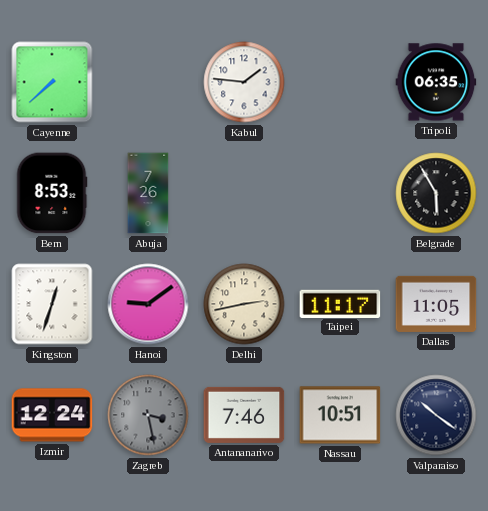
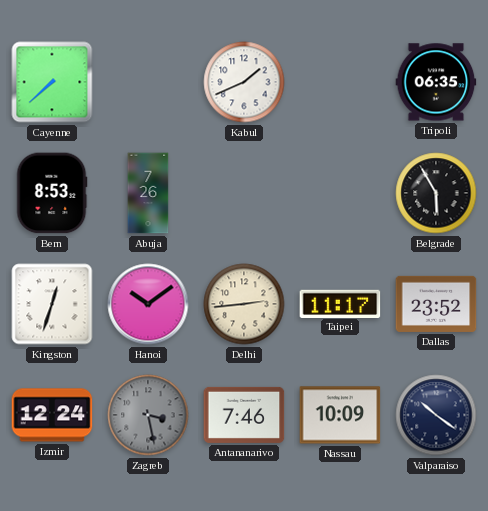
Kabul: 1:46 -> 1:41 (244, 82)
Hanoi: 9:09 -> 10:09 (148, 304)
Delhi: 2:43 -> 2:44 (244, 304)
Dallas: 11:05 -> 23:52 (436, 304)
Nassau: 10:51 -> 10:09 (340, 415)
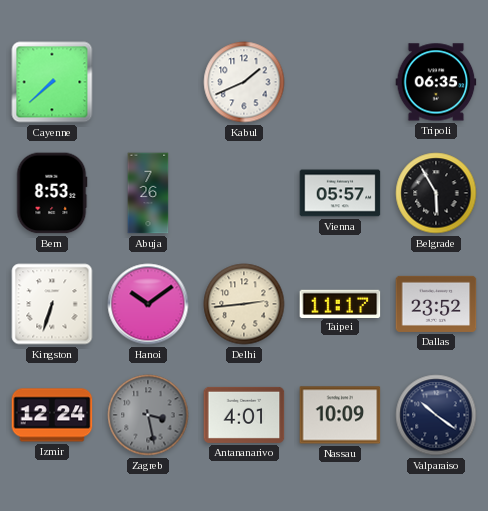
Vienna: none -> 05:57 (340, 193)
Kingston: 12:33 -> 6:33 (52, 304)
Antananarivo: 7:46 -> 4:01 (244, 415)
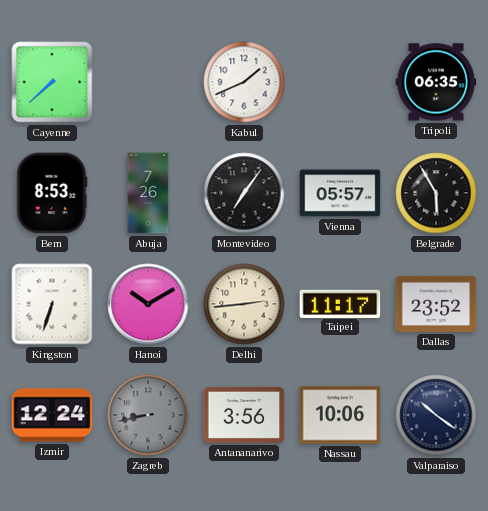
Montevideo: none -> 7:06 (244, 193)
Hanoi: 10:09 -> 10:10 (148, 304)
Zagreb: 3:28 -> 8:43 (148, 415)
Antananarivo: 4:01 -> 3:56 (244, 415)
Nassau: 10:09 -> 10:06 (340, 415)
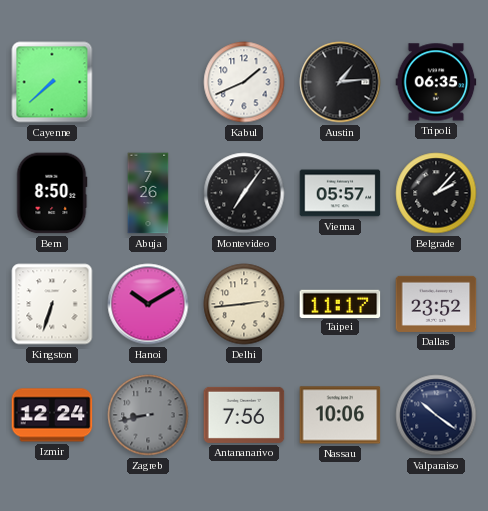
Austin: none -> 1:14 (340, 82)
Bern: 8:53 -> 8:50 (52, 193)
Belgrade: 5:55 -> 2:07 (436, 193)
Antananarivo: 3:56 -> 7:56 (244, 415)
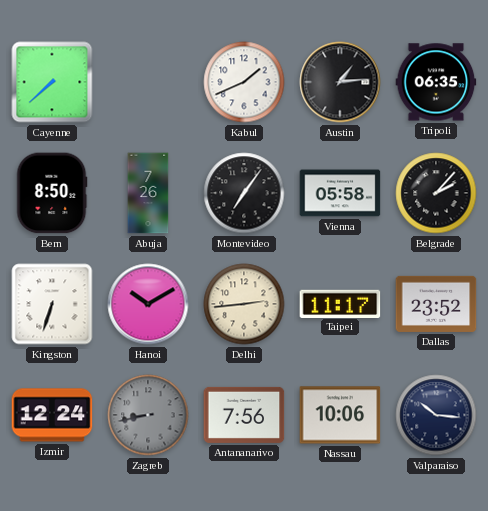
Vienna: 05:57 -> 05:58 (340, 193)
Valparaiso: 10:21 -> 10:16 (436, 415)
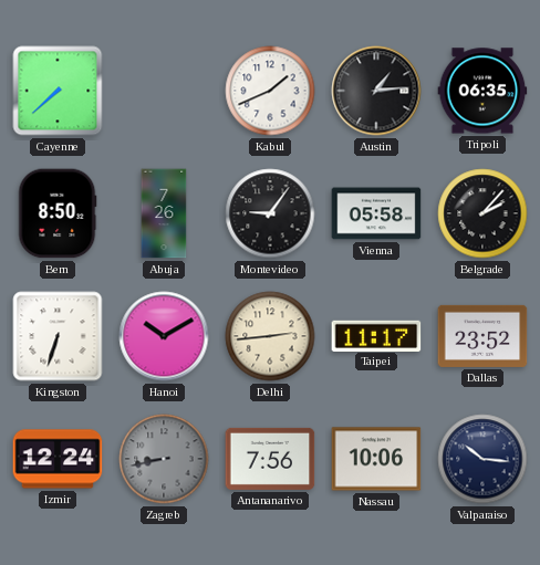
Montevideo: 7:06 -> 9:06 (270, 213)
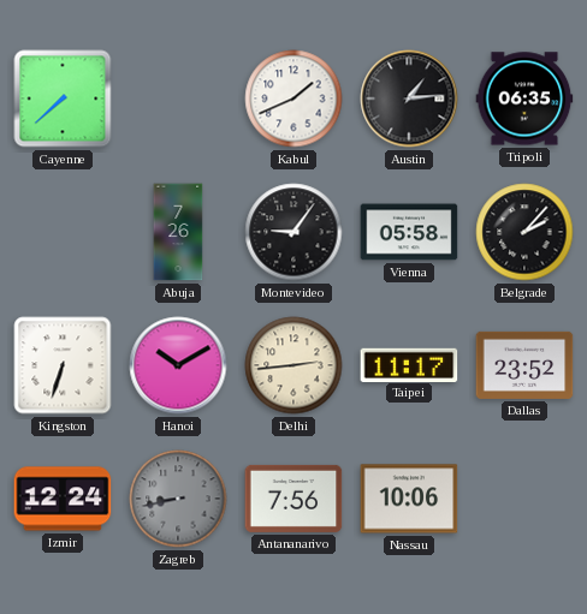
Bern: 8:50 -> none (58, 213)
Valparaiso: 10:16 -> none (482, 459)
